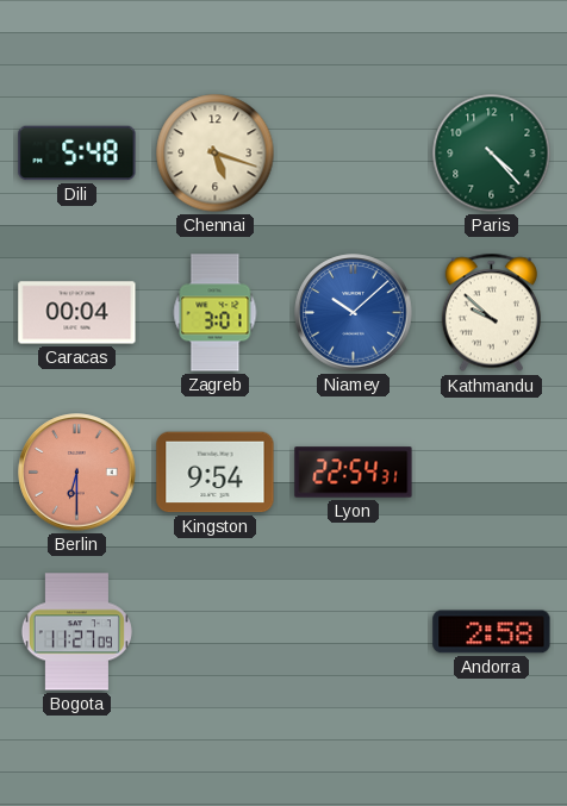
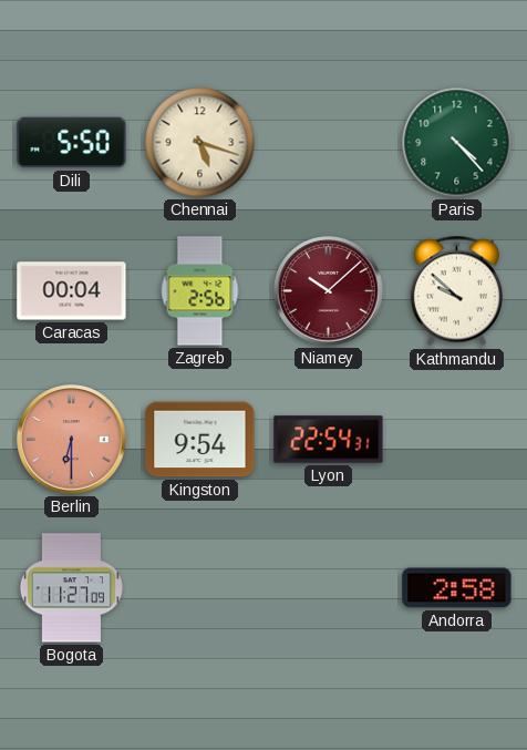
Dili: 5:48 -> 5:50 (72, 143)
Zagreb: 3:01 -> 2:56 (200, 291)
Niamey dial: blue -> burgundy (329, 291)
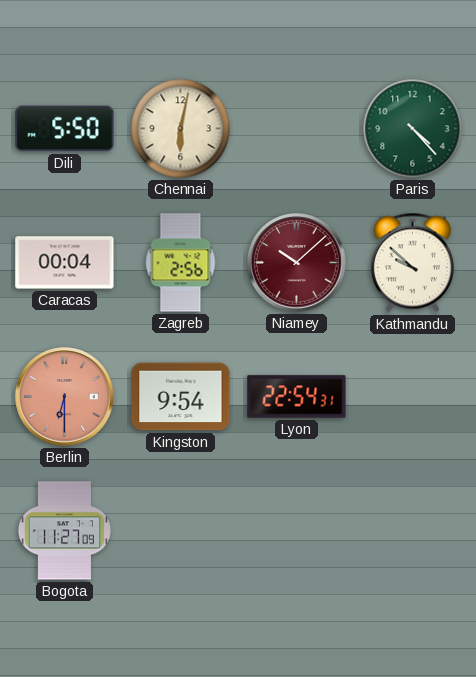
Chennai: 5:18 -> 6:02 (181, 129)
Andorra: 2:58 -> none (457, 588)
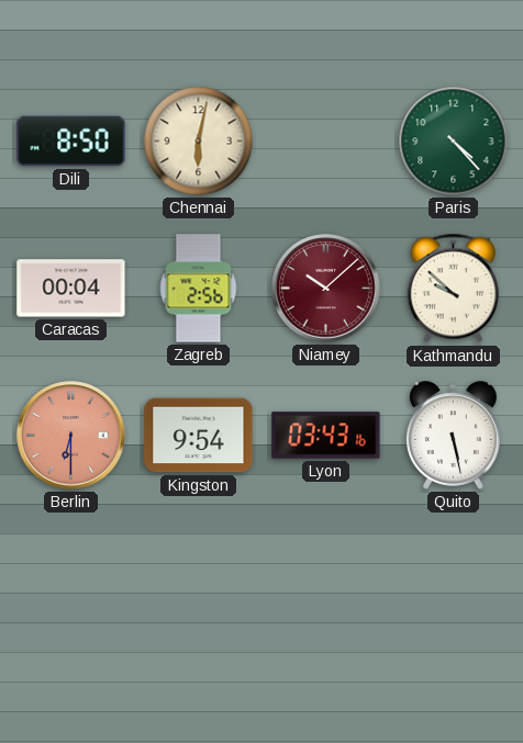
Dili: 5:50 -> 8:50 (71, 142)
Lyon: 22:54 -> 03:43 (326, 436)
Quito: none -> 5:28 (453, 436)
Bogota: 11:27 -> none (64, 531)
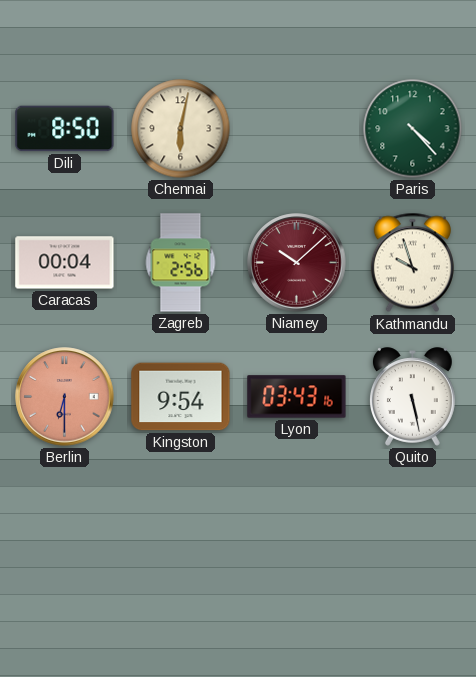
Kathmandu: 9:52 -> 9:57 (412, 263)
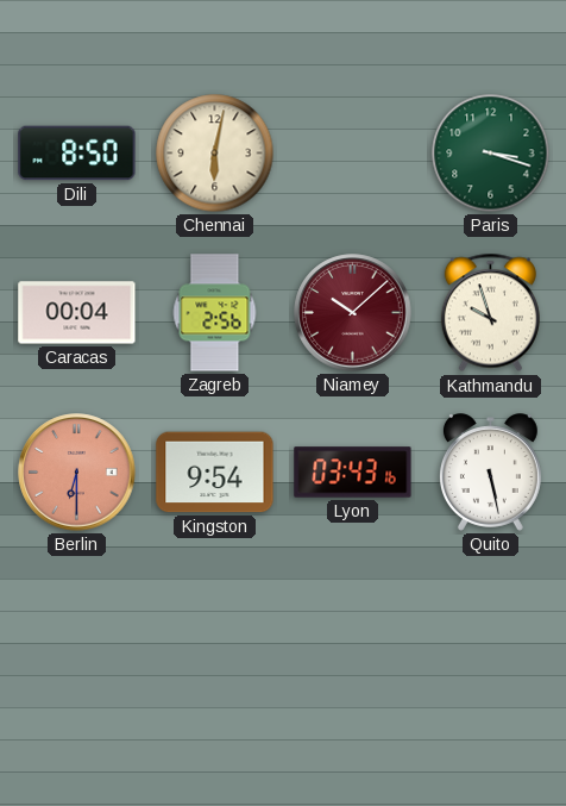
Paris: 4:23 -> 3:18 (491, 154)
